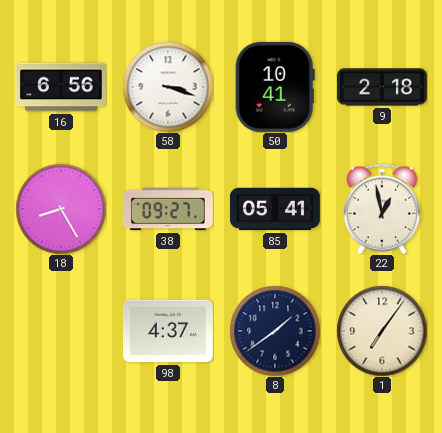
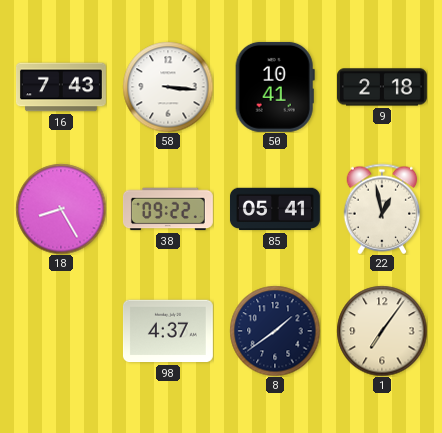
16: 6:56 -> 7:43 (61, 87)
58: 3:18 -> 3:16 (168, 87)
38: 09:27 -> 09:22 (168, 209)
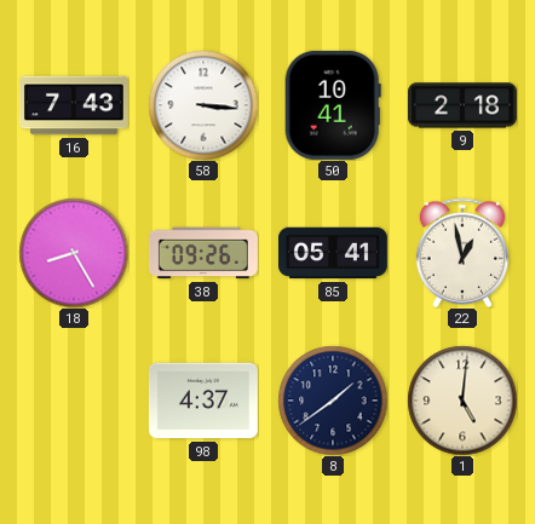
38: 09:22 -> 09:26 (203, 253)
1: 7:06 -> 5:01 (462, 401)
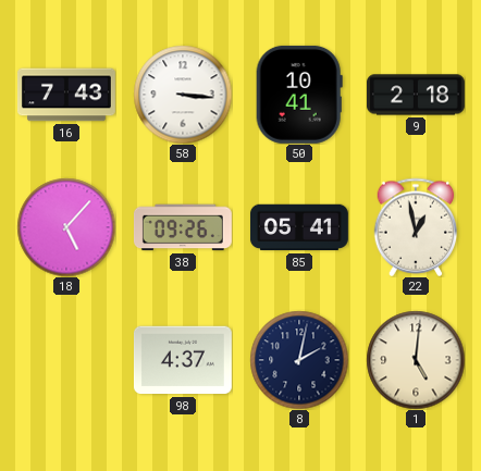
18: 8:25 -> 5:07 (66, 227)
8: 1:39 -> 2:02 (299, 360)
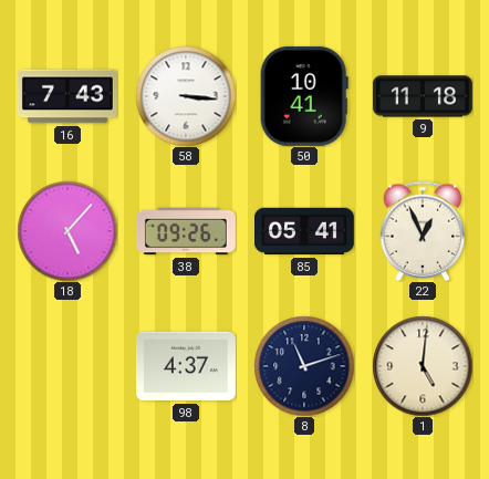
9: 2:18 -> 11:18 (423, 96)
22: 12:58 -> 12:56 (423, 231)
8: 2:02 -> 11:12 (304, 366)
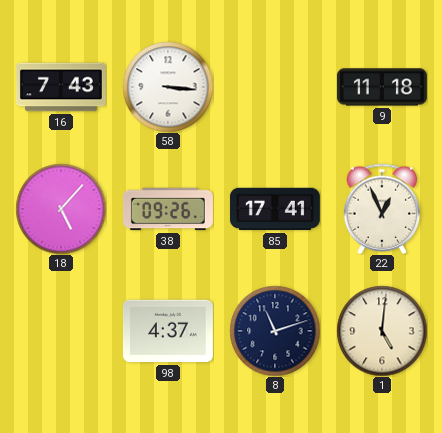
50: 10:41 -> none (304, 96)
85: 05:41 -> 17:41 (275, 209)
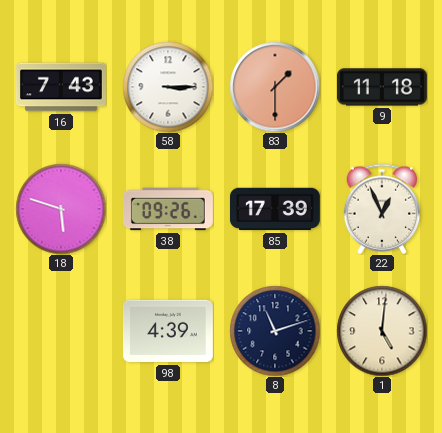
58: 3:16 -> 3:15 (168, 87)
83: none -> 1:30 (275, 87)
18: 5:07 -> 5:48 (61, 209)
85: 17:41 -> 17:39 (275, 209)
98: 4:37 -> 4:39 (168, 331)
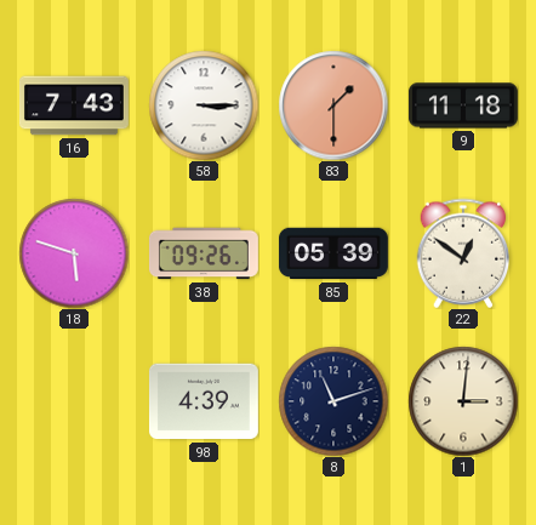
85: 17:39 -> 05:39 (333, 253)
22: 12:56 -> 12:51 (463, 253)
1: 5:01 -> 3:01 (463, 401)
